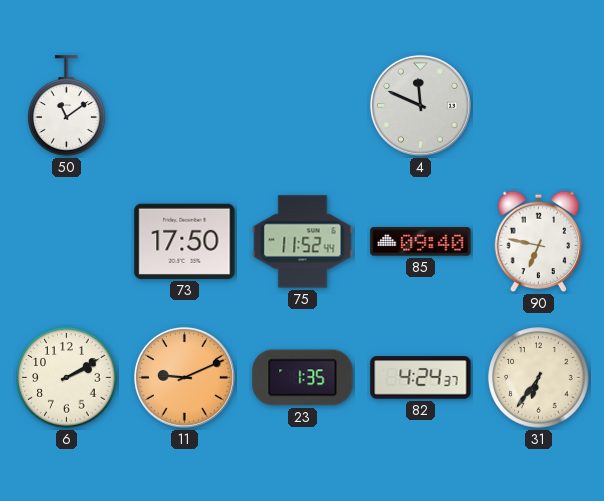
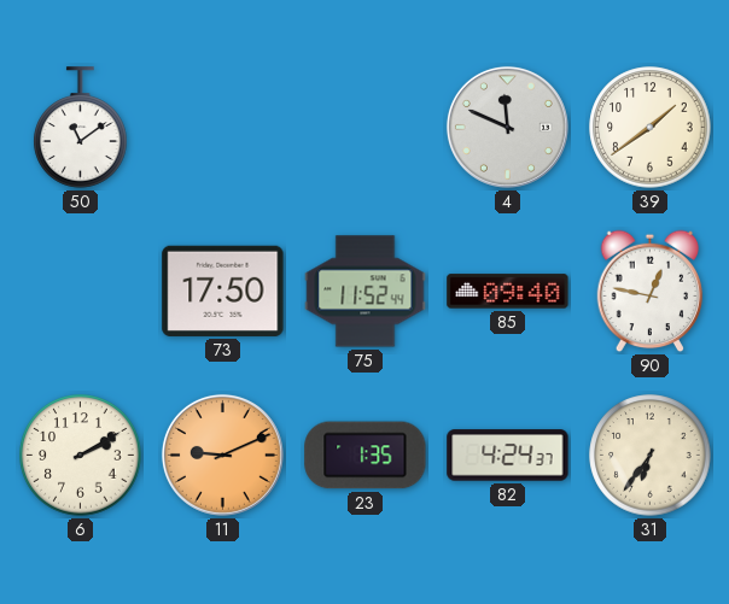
39: none -> 1:39 (651, 128)
90: 6:47 -> 12:47 (651, 292)
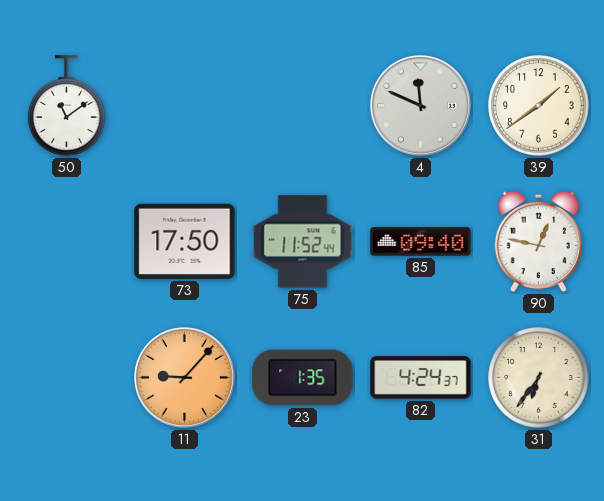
6: 2:10 -> none (81, 456)
11: 9:11 -> 9:07 (184, 377)
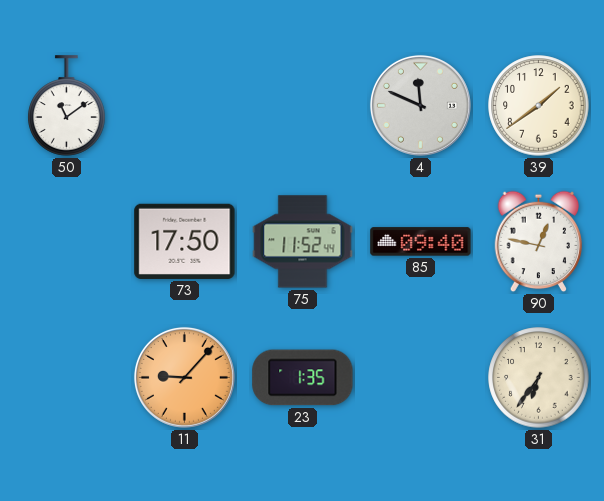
82: 4:24 -> none (421, 378)
